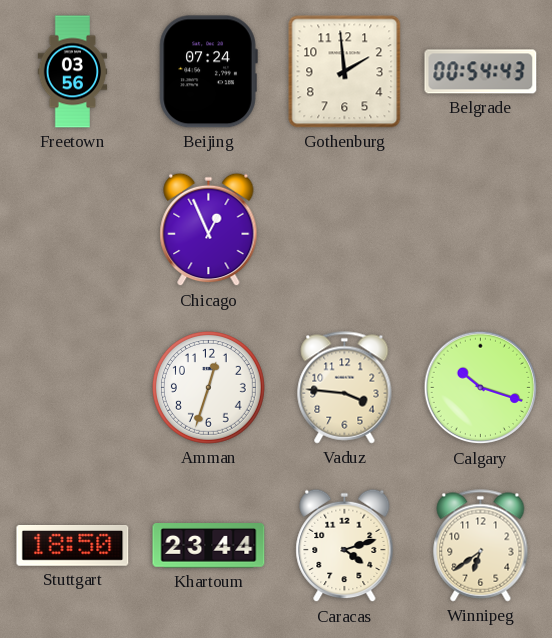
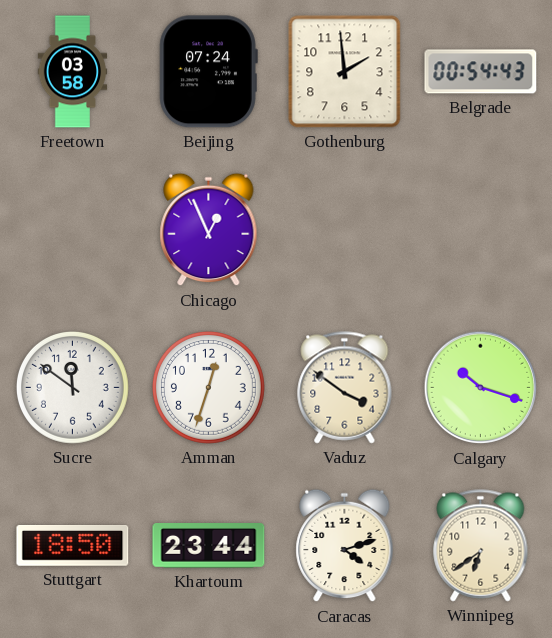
Freetown: 03:56 -> 03:58 (73, 72)
Sucre: none -> 11:51 (72, 387)
Vaduz: 3:46 -> 3:51 (345, 388)
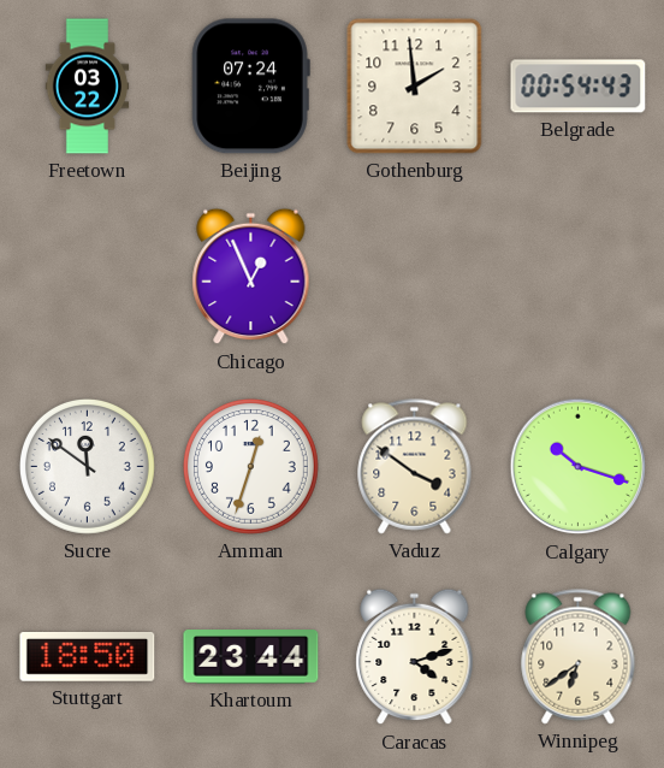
Freetown: 03:58 -> 03:22 (88, 87)
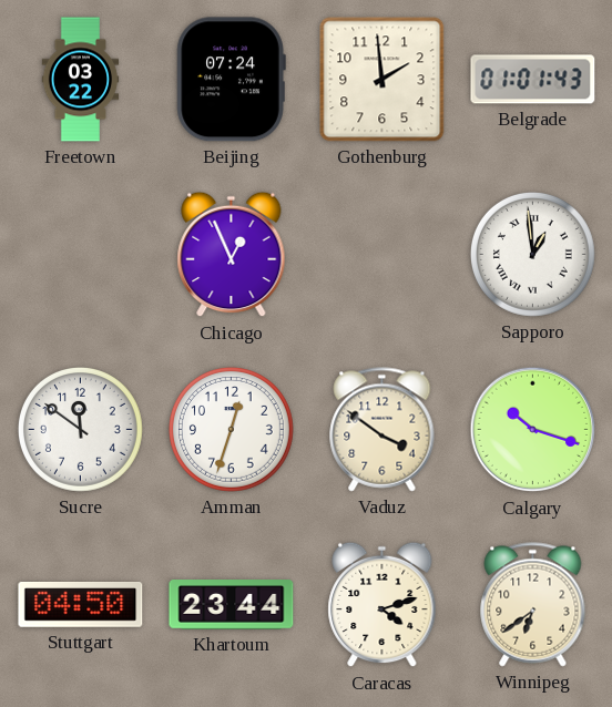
Belgrade: 00:54 -> 01:01 (533, 80)
Sapporo: none -> 12:59 (532, 254)
Stuttgart: 18:50 -> 04:50 (81, 605)
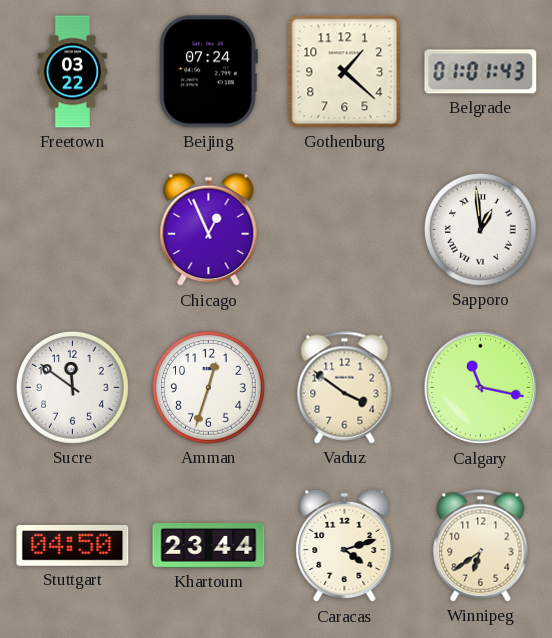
Gothenburg: 1:59 -> 1:22 (345, 72)
Calgary: 10:18 -> 11:17 (481, 388)
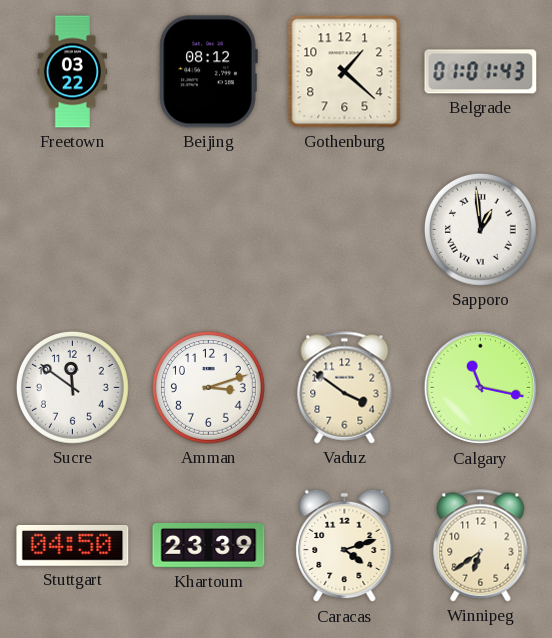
Beijing: 07:24 -> 08:12 (208, 72)
Chicago: 12:56 -> none (209, 230)
Amman: 12:33 -> 3:12 (208, 387)
Khartoum: 23:44 -> 23:39 (209, 546)
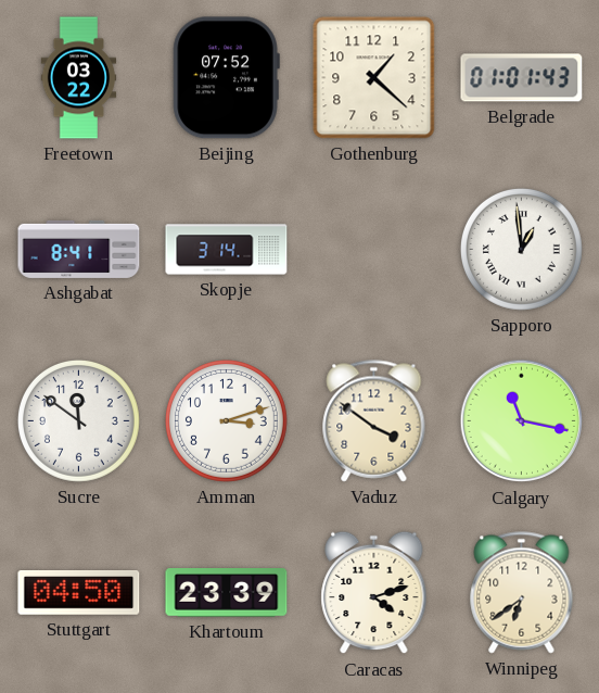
Beijing: 08:12 -> 07:52 (226, 78)
Ashgabat: none -> 8:41 (79, 249)
Skopje: none -> 3:14 (227, 250)
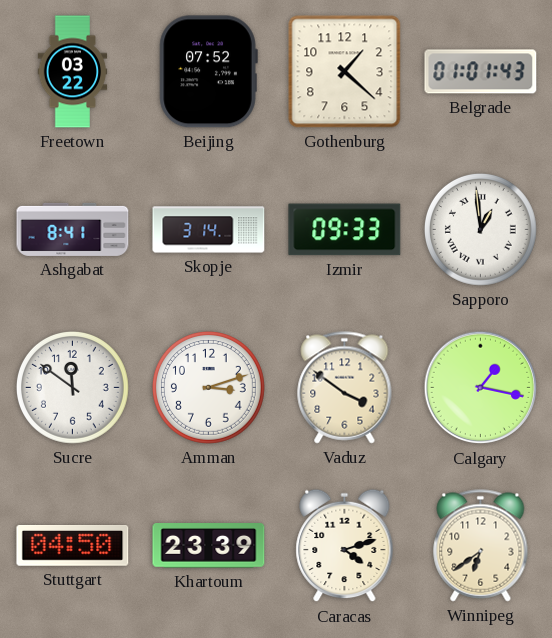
Izmir: none -> 09:33 (345, 230)
Calgary: 11:17 -> 1:17 (481, 388)
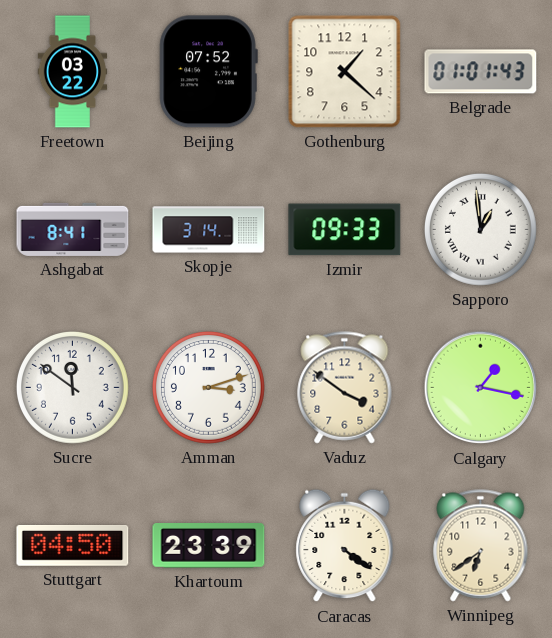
Caracas: 4:12 -> 4:21 (345, 546)
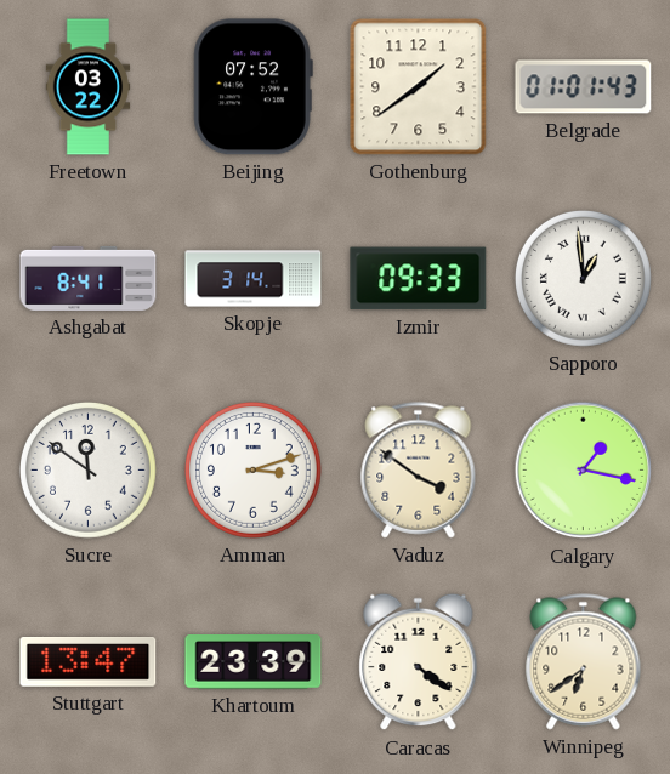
Gothenburg: 1:22 -> 1:39 (419, 87)
Stuttgart: 04:50 -> 13:47 (89, 662)
